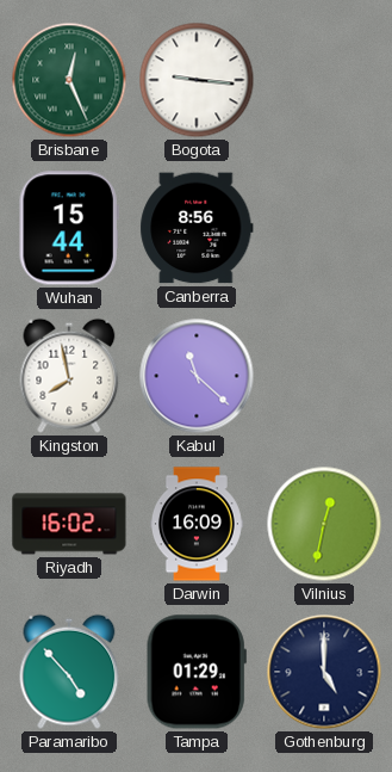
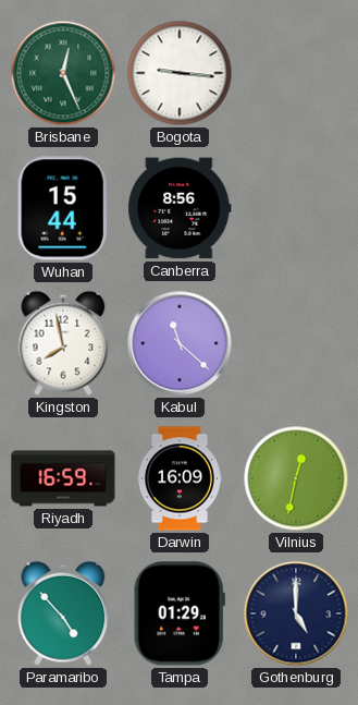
Riyadh: 16:02 -> 16:59 (63, 478)
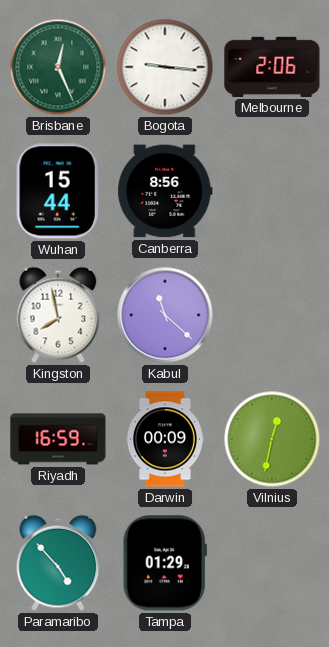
Melbourne: none -> 2:06 (272, 67)
Darwin: 16:09 -> 00:09 (165, 439)
Gothenburg: 5:00 -> none (296, 613)
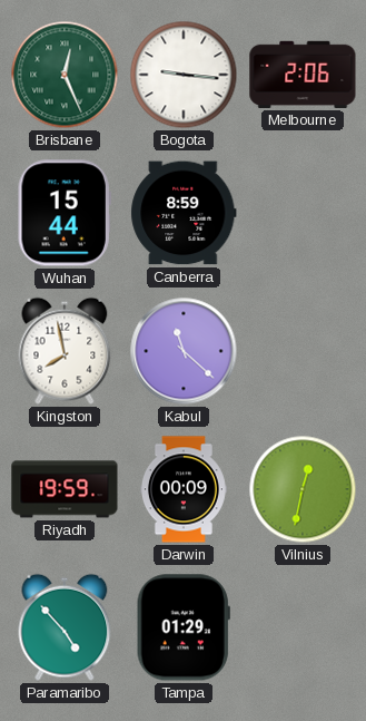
Canberra: 8:56 -> 8:59 (184, 213)
Riyadh: 16:59 -> 19:59 (65, 489)
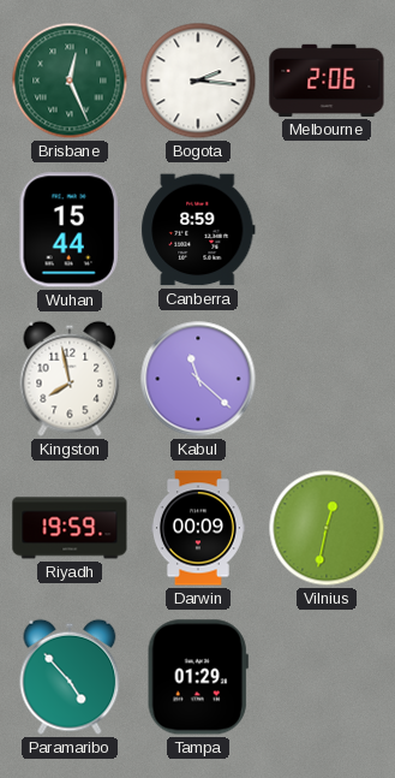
Bogota: 9:16 -> 2:16 (198, 81)
